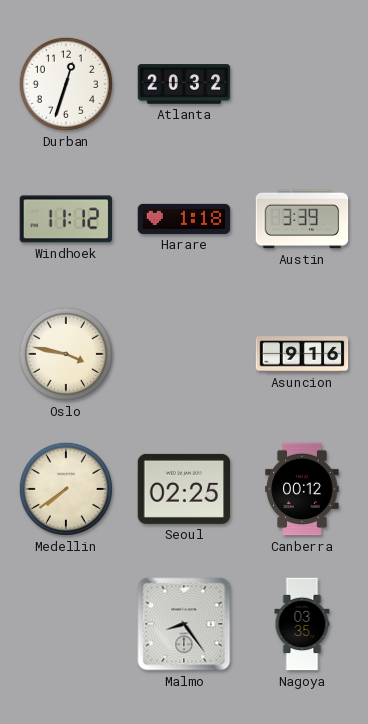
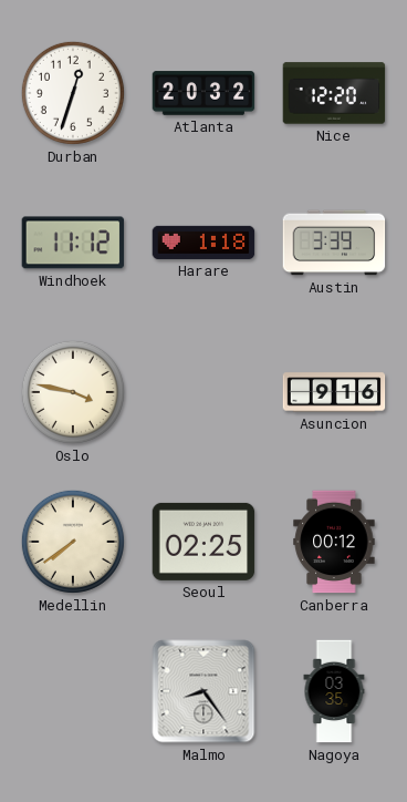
Nice: none -> 12:20 (334, 93)
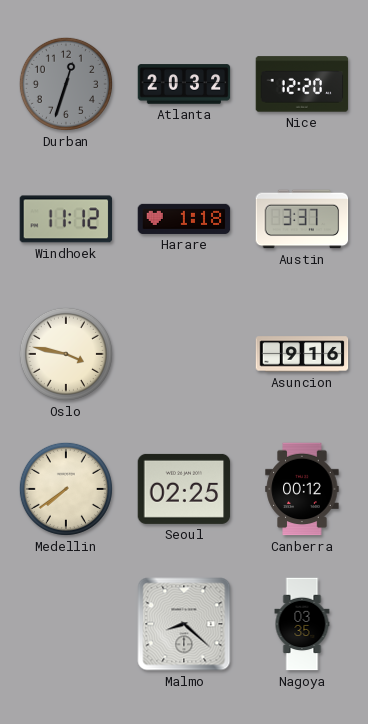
Durban dial: white -> grey (66, 84)
Austin: 3:39 -> 3:37 (302, 219)
Malmo: 8:24 -> 8:22 (184, 624)
